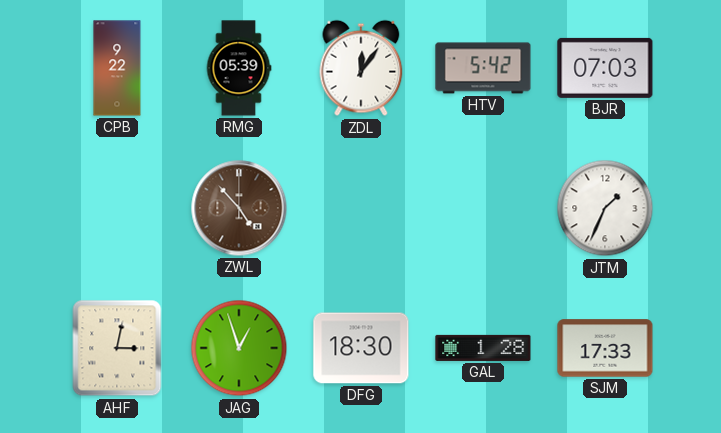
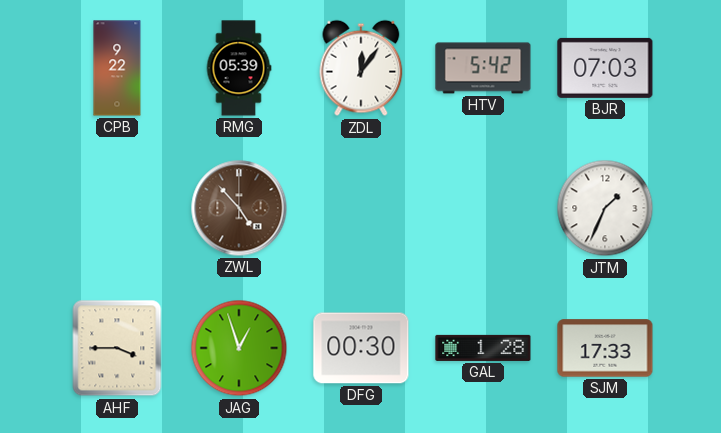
AHF: 3:02 -> 3:45 (117, 348)
DFG: 18:30 -> 00:30 (361, 348)
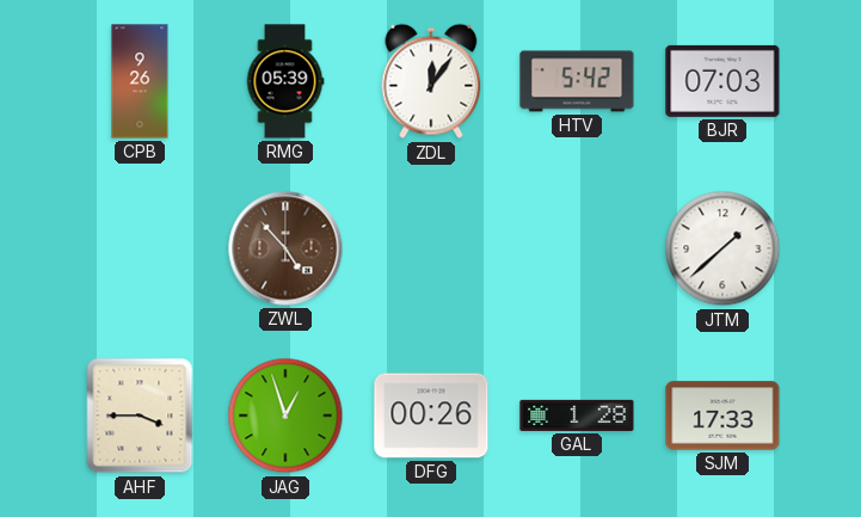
CPB: 9:22 -> 9:26 (140, 81)
JTM: 1:34 -> 1:38 (722, 248)
DFG: 00:30 -> 00:26 (431, 416)
